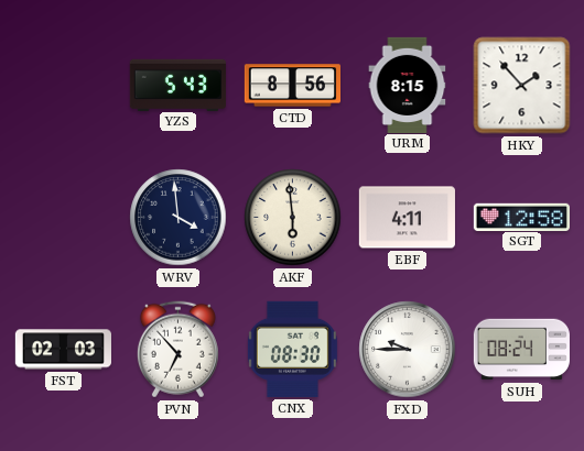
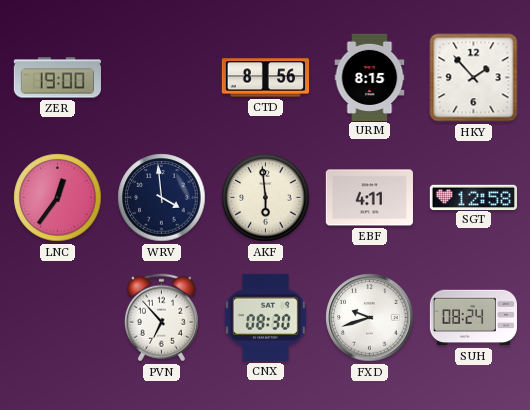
ZER: none -> 19:00 (57, 78)
YZS: 5:43 -> none (177, 85)
LNC: none -> 12:36 (58, 198)
FST: 02:03 -> none (63, 350)
FXD: 9:45 -> 9:42 (370, 318)
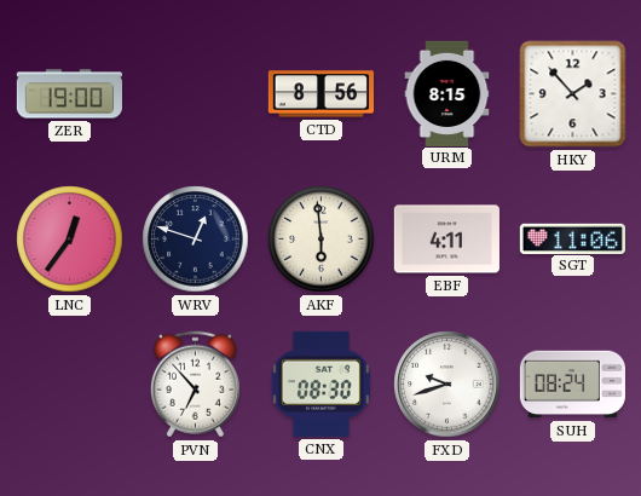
WRV: 3:59 -> 12:48 (196, 240)
SGT: 12:58 -> 11:06 (572, 238)
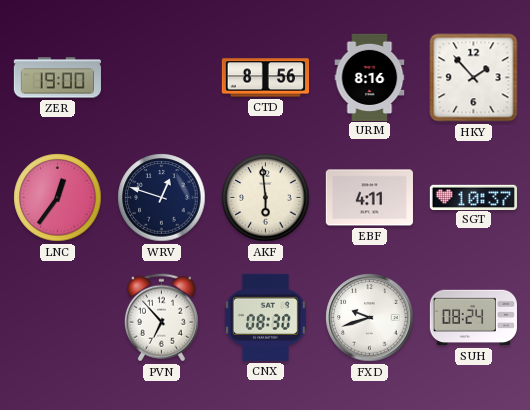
URM: 8:15 -> 8:16 (370, 77)
SGT: 11:06 -> 10:37 (473, 197)
